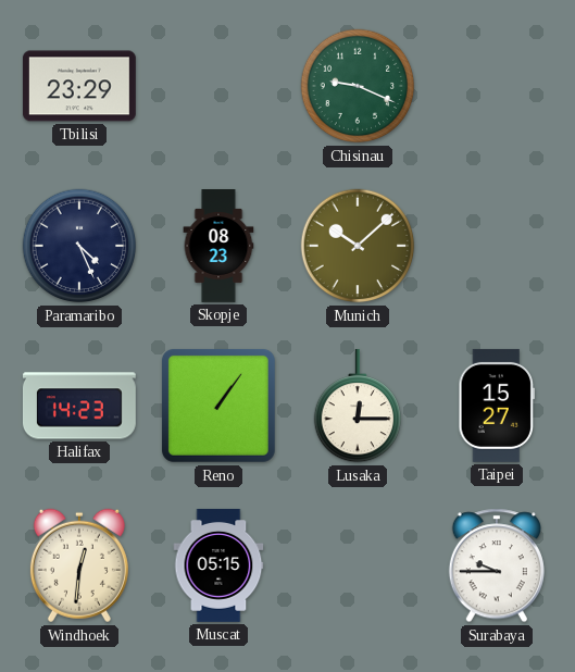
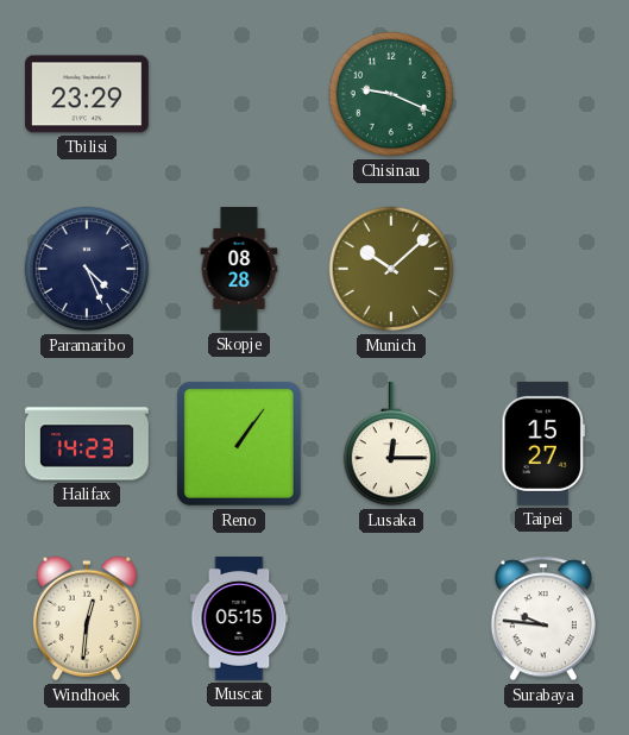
Skopje: 08:23 -> 08:28 (239, 270)
Surabaya: 9:45 -> 9:46 (543, 618)
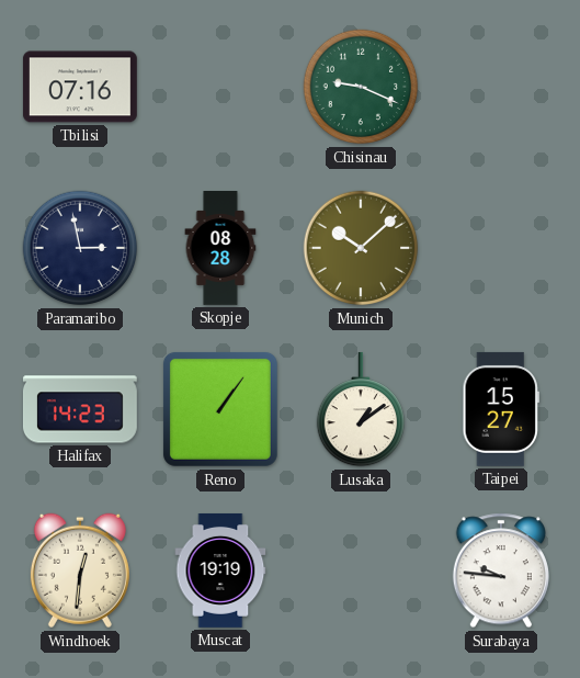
Tbilisi: 23:29 -> 07:16 (80, 87)
Paramaribo: 4:26 -> 2:58 (80, 248)
Lusaka: 12:15 -> 1:09 (360, 409)
Muscat: 05:15 -> 19:19 (220, 570)
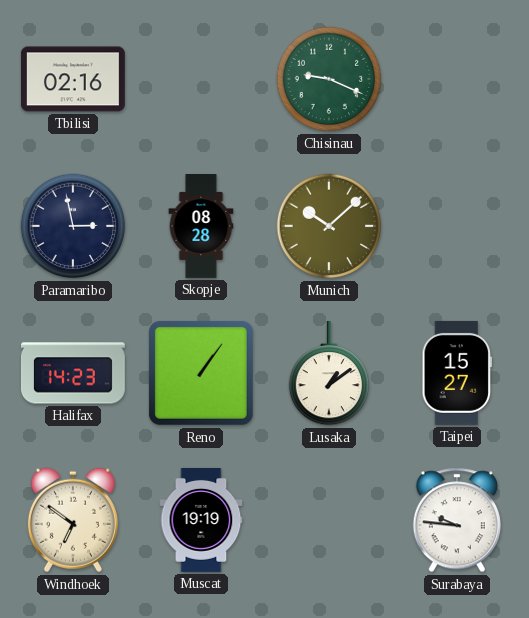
Tbilisi: 07:16 -> 02:16 (73, 79)
Windhoek: 12:31 -> 6:51 (73, 520)
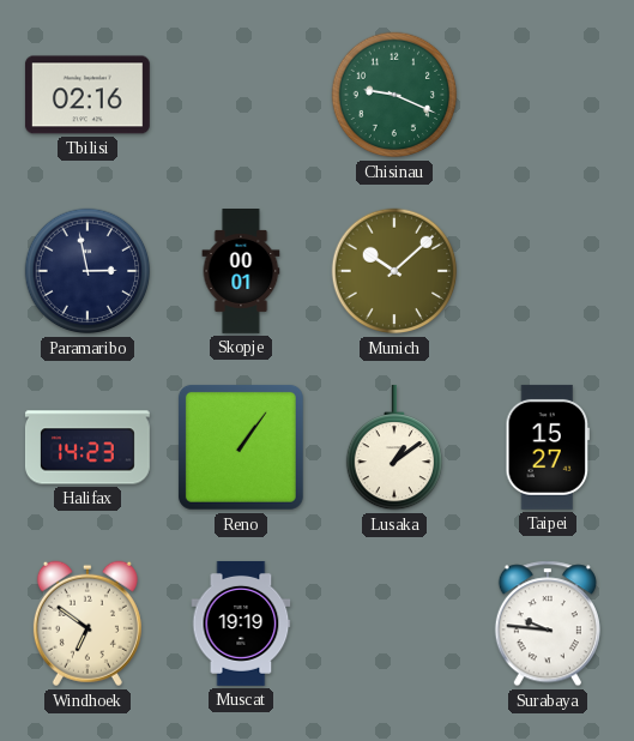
Skopje: 08:28 -> 00:01 (241, 272)
